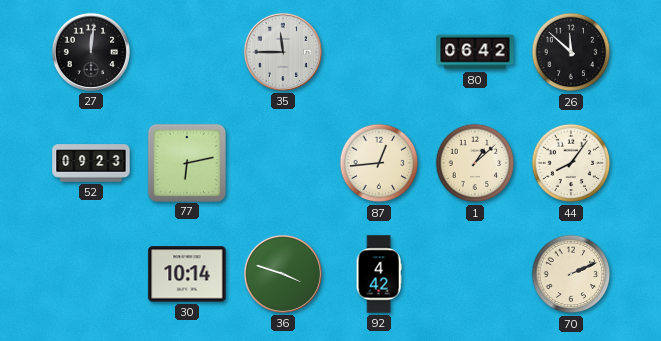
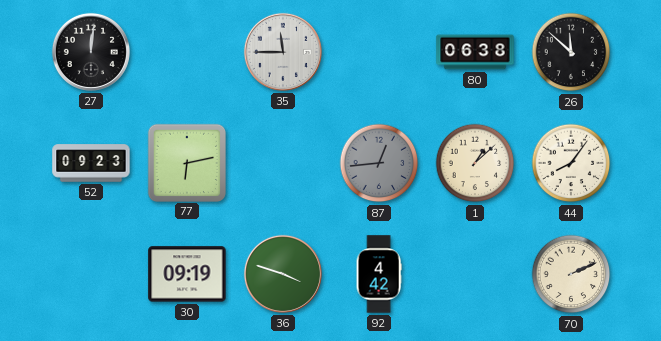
80: 06:42 -> 06:38 (475, 52)
87 dial: cream -> grey (379, 163)
30: 10:14 -> 09:19 (187, 274)
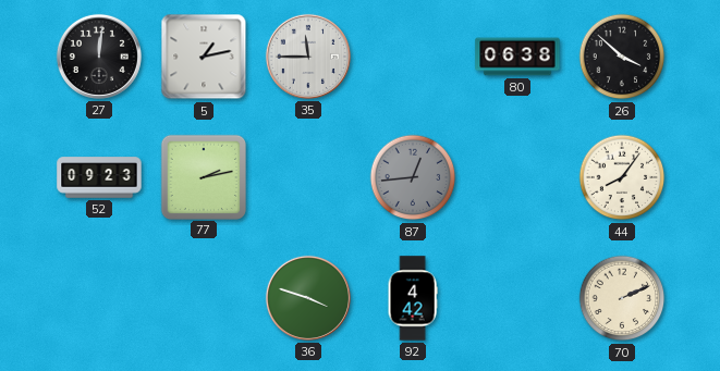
5: none -> 1:13 (204, 57)
26: 11:52 -> 3:52 (622, 57)
77: 6:13 -> 2:13 (203, 176)
1: 1:08 -> none (475, 163)
30: 09:19 -> none (187, 274)
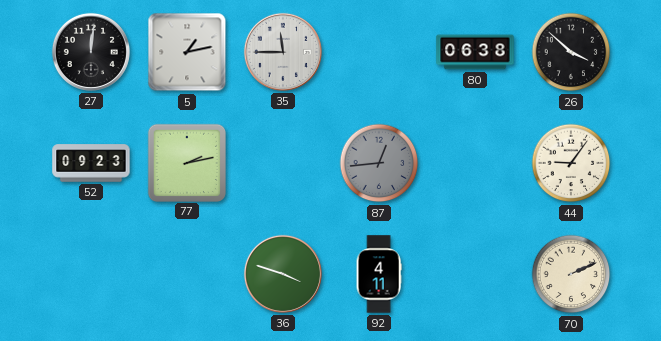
44: 8:06 -> 9:06 (571, 163)
92: 4:42 -> 4:11 (379, 274)
